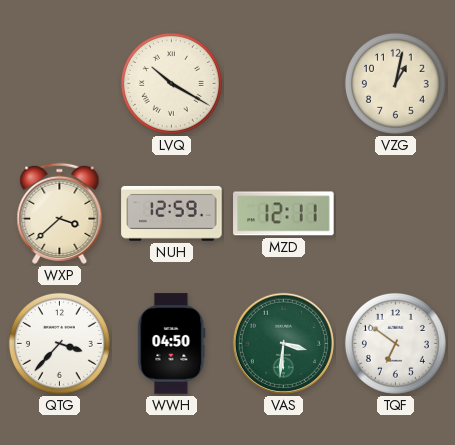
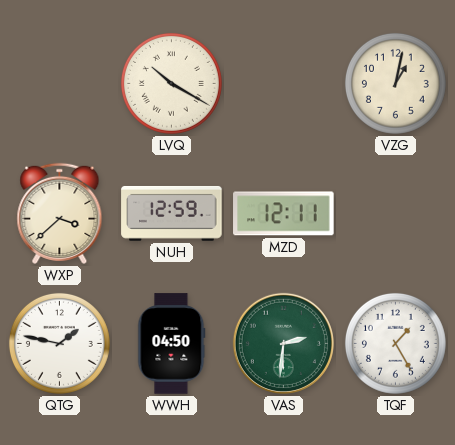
QTG: 3:37 -> 1:47 (59, 343)
VAS: 3:31 -> 2:31 (283, 343)
TQF: 6:51 -> 1:25 (395, 343)
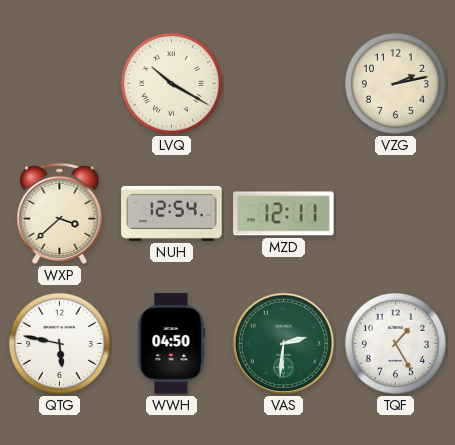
VZG: 1:02 -> 2:13 (395, 83)
NUH: 12:59 -> 12:54 (172, 213)
QTG: 1:47 -> 5:47 (59, 343)
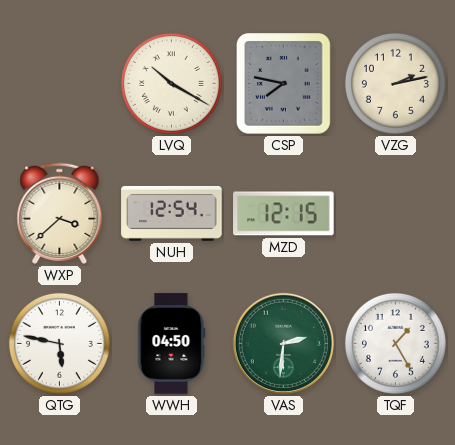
CSP: none -> 7:47 (284, 84)
MZD: 12:11 -> 12:15 (284, 214)
